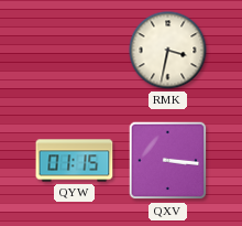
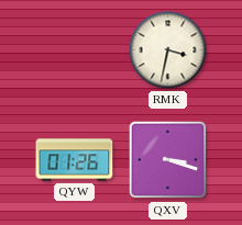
QYW: 01:15 -> 01:26 (75, 160)
QXV: 3:16 -> 3:18 (168, 160)
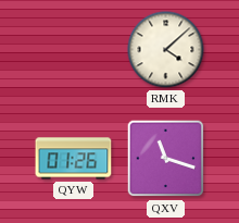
RMK: 3:32 -> 4:08 (166, 50)
QXV: 3:18 -> 11:18 (166, 159)
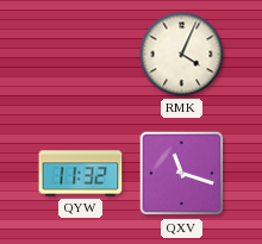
RMK: 4:08 -> 4:04 (182, 55)
QYW: 01:26 -> 11:32 (81, 174)
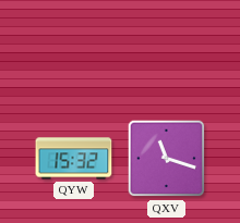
RMK: 4:04 -> none (182, 55)
QYW: 11:32 -> 15:32 (74, 159)
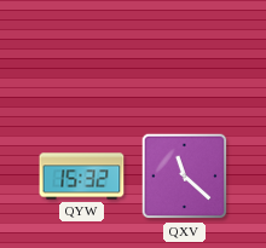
QXV: 11:18 -> 11:22 (185, 177)
